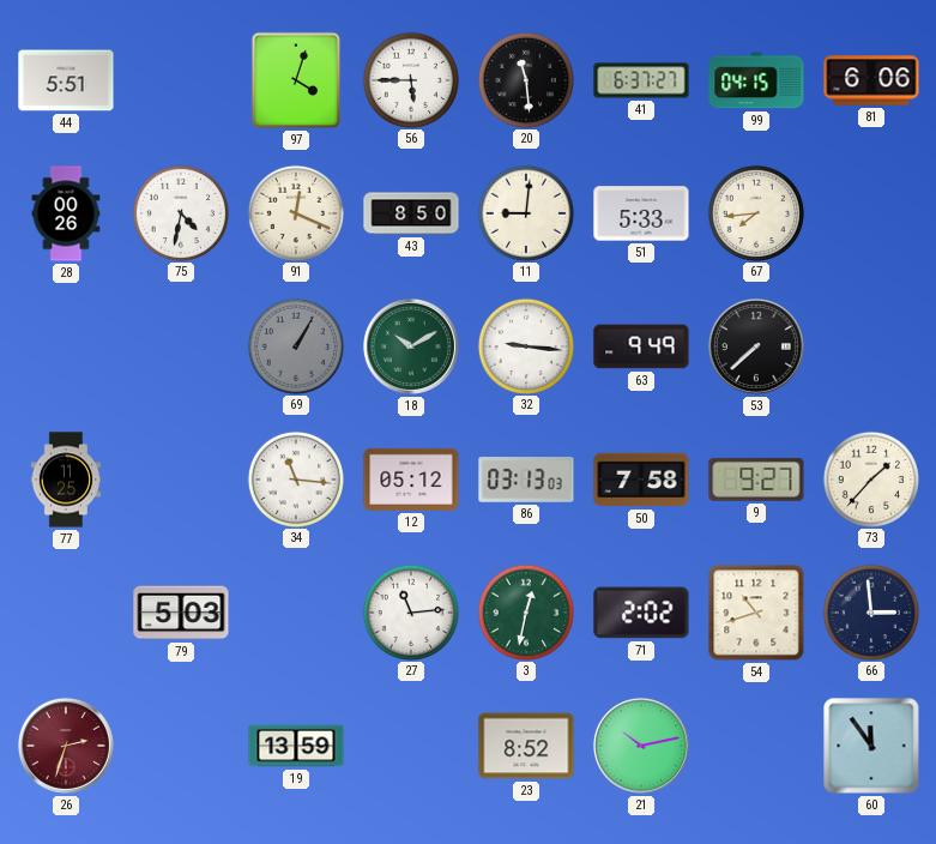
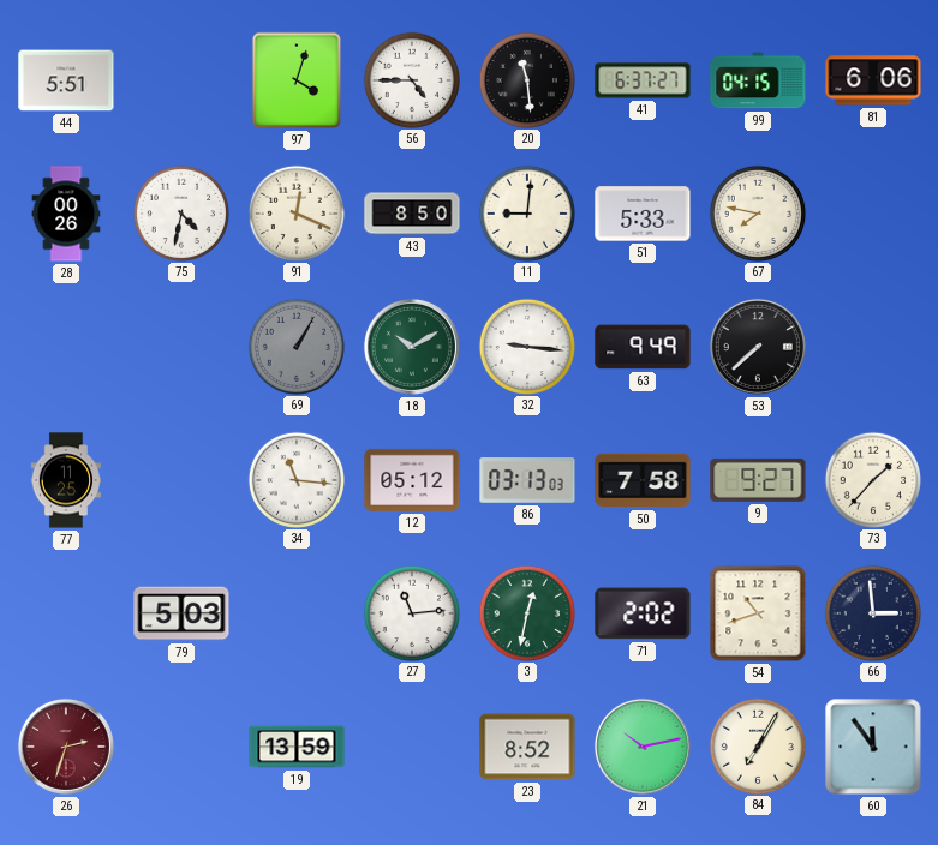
56: 5:45 -> 4:45 (411, 79)
67: 7:44 -> 7:47 (757, 212)
84: none -> 7:05 (757, 745)
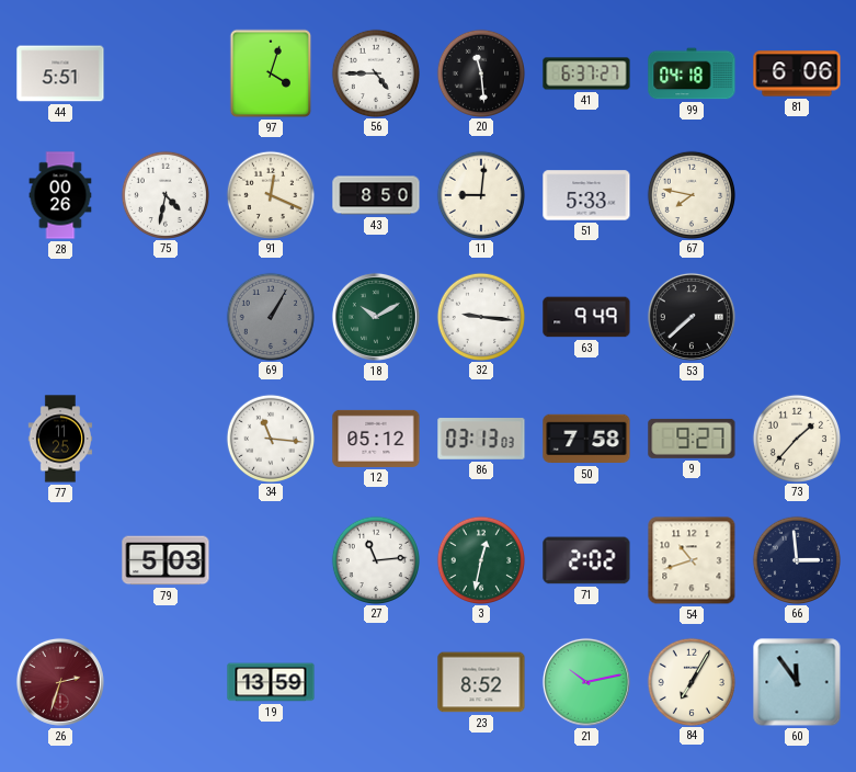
99: 04:15 -> 04:18 (692, 73)
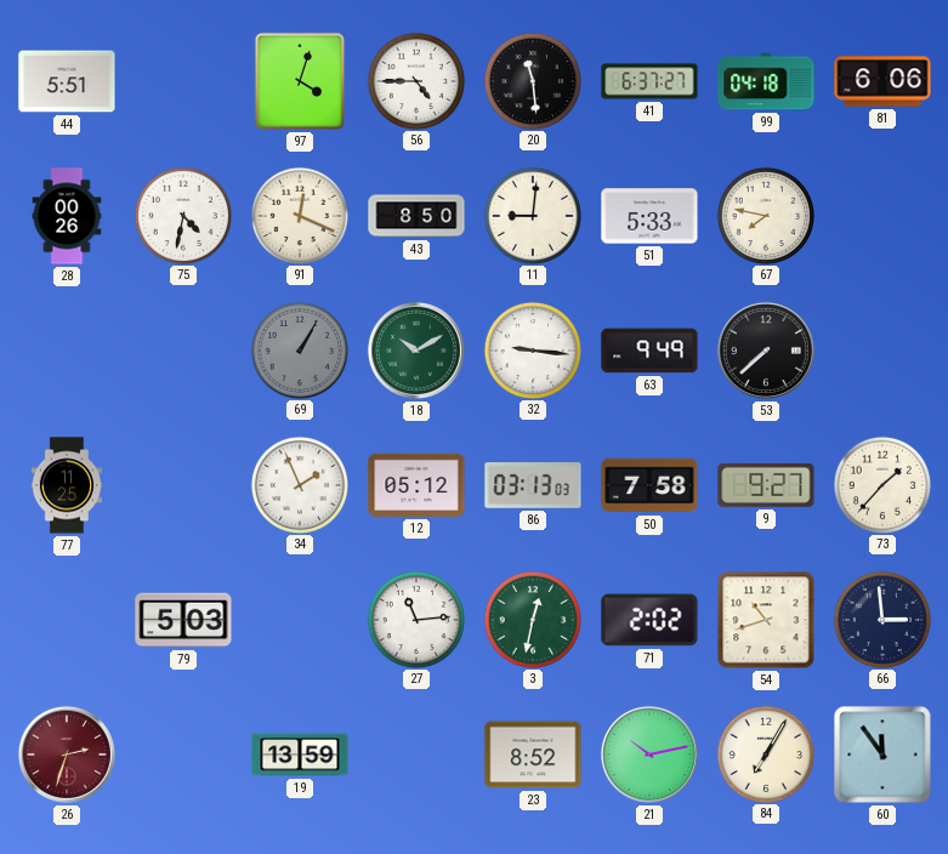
34: 11:16 -> 1:56 (299, 484)
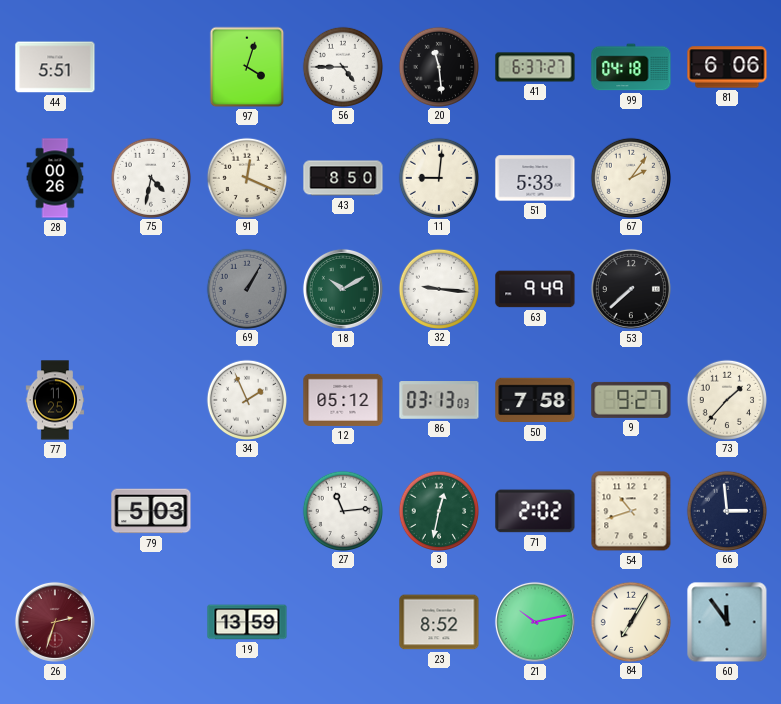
67: 7:47 -> 2:06 (630, 177)
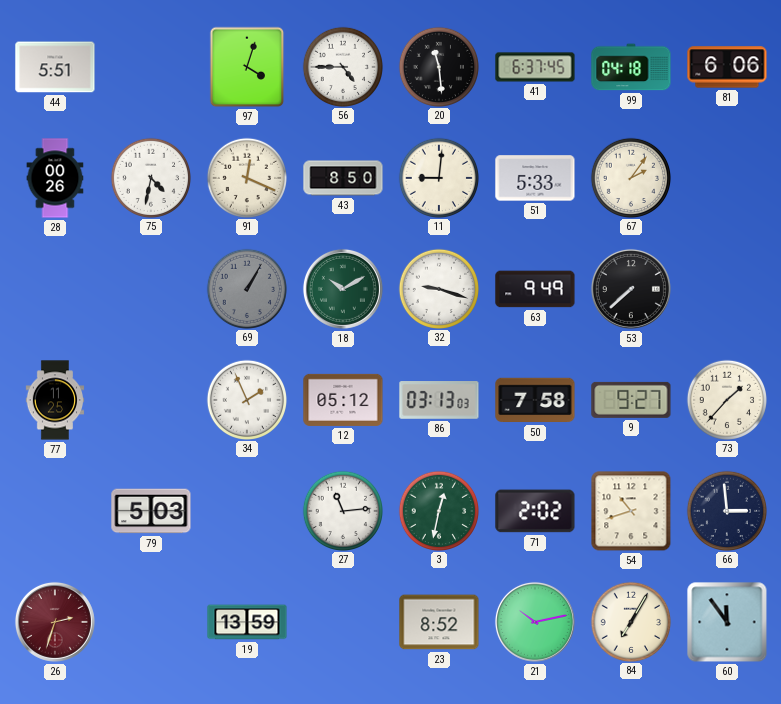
41: 6:37:27 -> 6:37:45 (535, 67)
32: 9:16 -> 9:18 (438, 288)
